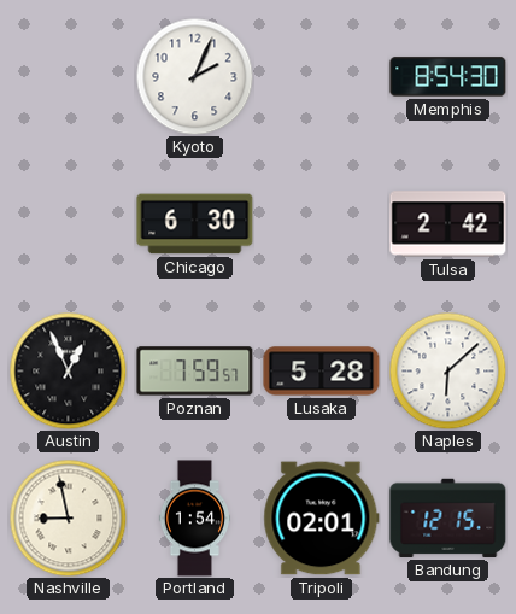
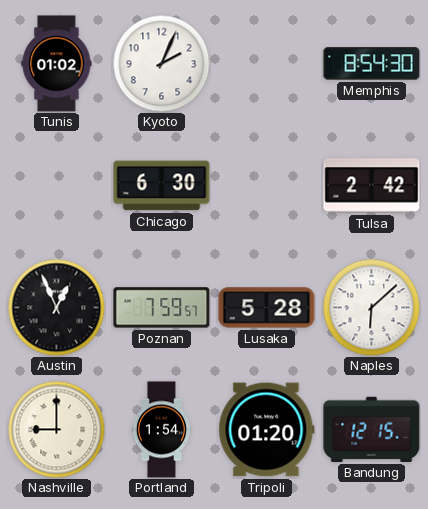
Tunis: none -> 01:02 (57, 64)
Nashville: 8:58 -> 9:00 (56, 429)
Tripoli: 02:01 -> 01:20 (267, 430)
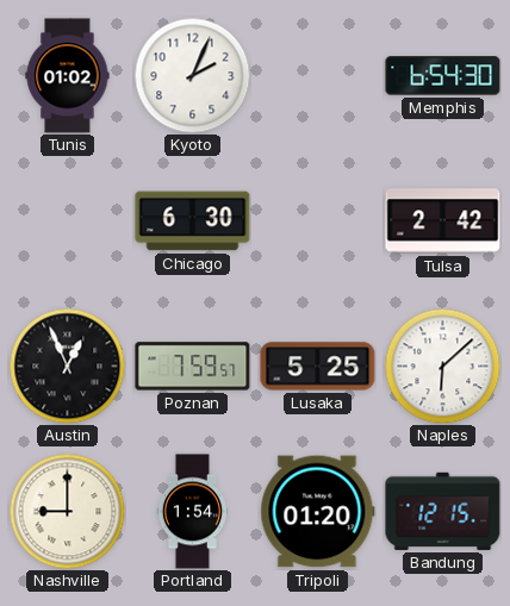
Memphis: 8:54 -> 6:54 (443, 76)
Lusaka: 5:28 -> 5:25 (318, 367)
